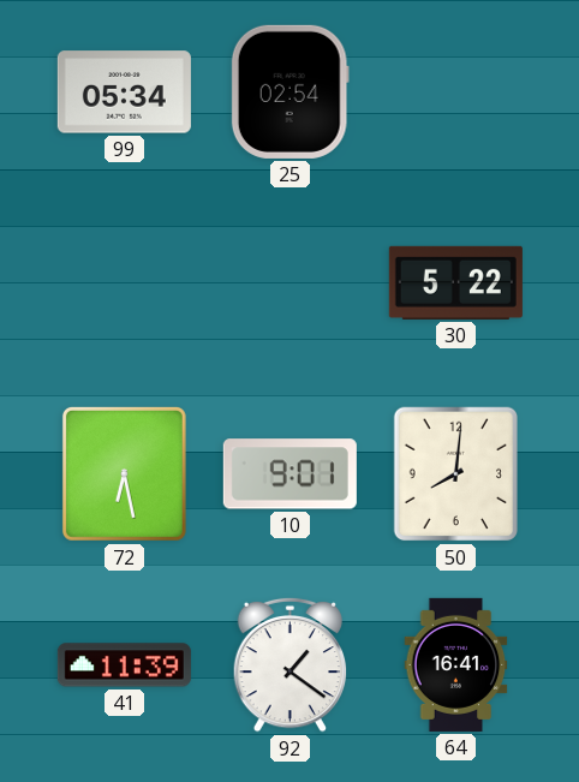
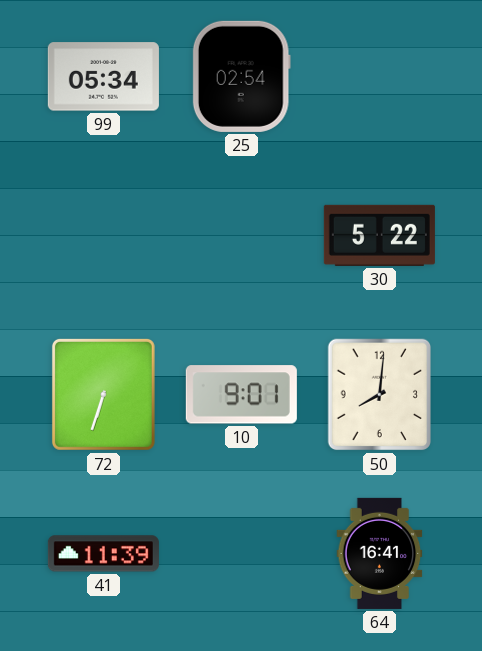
72: 6:28 -> 6:33 (103, 394)
92: 1:21 -> none (291, 664)
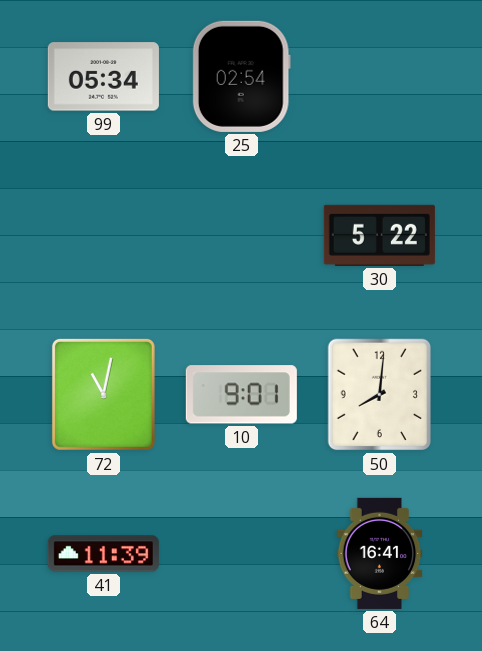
72: 6:33 -> 11:02 (103, 394)
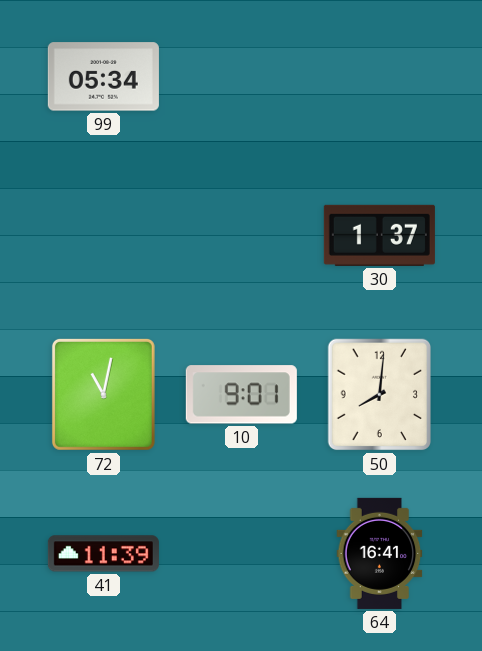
25: 02:54 -> none (241, 76)
30: 5:22 -> 1:37 (379, 235)
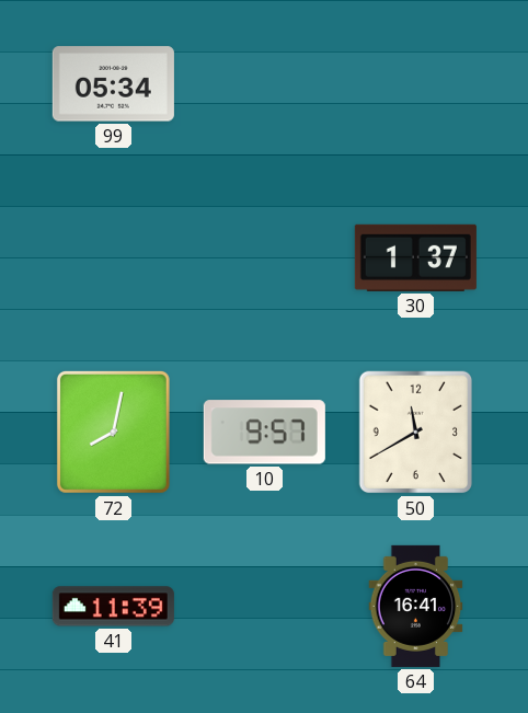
72: 11:02 -> 8:02 (113, 432)
10: 9:01 -> 9:57 (264, 433)
50: 8:01 -> 11:40 (415, 433)
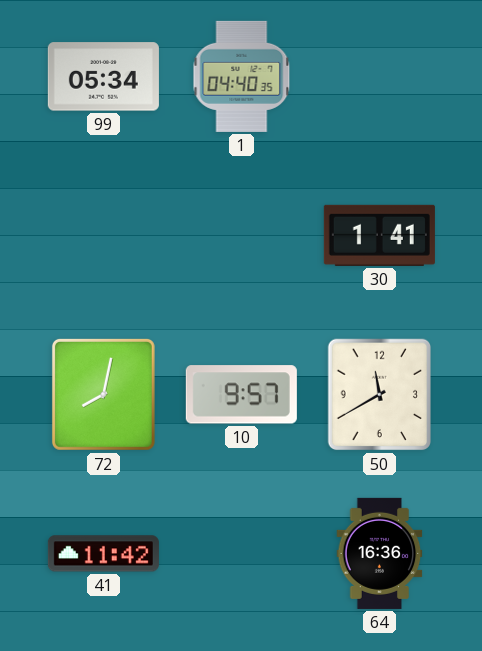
1: none -> 04:40 (242, 76)
30: 1:37 -> 1:41 (379, 235)
41: 11:39 -> 11:42 (103, 554)
64: 16:41 -> 16:36 (380, 553)
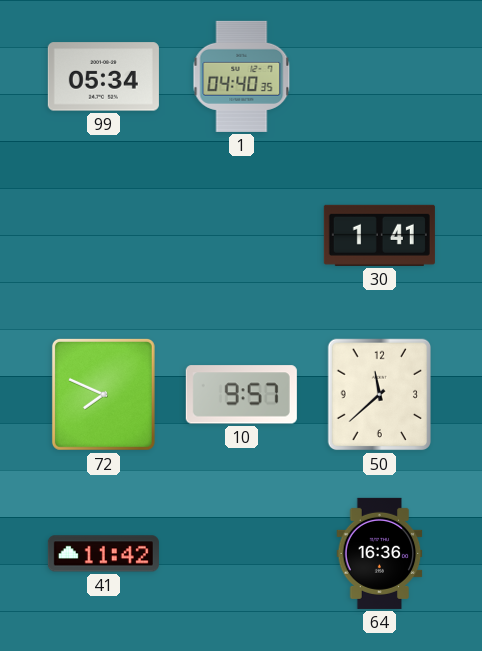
72: 8:02 -> 7:49 (103, 394)
50: 11:40 -> 11:38 (379, 395)
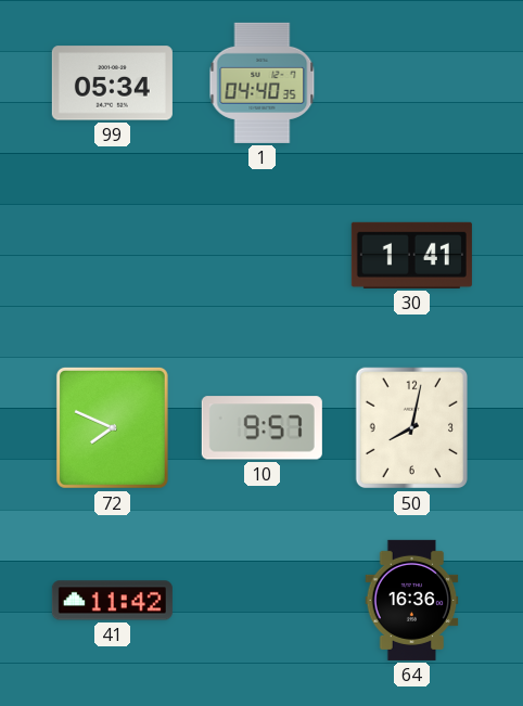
50: 11:38 -> 8:02 (411, 428)
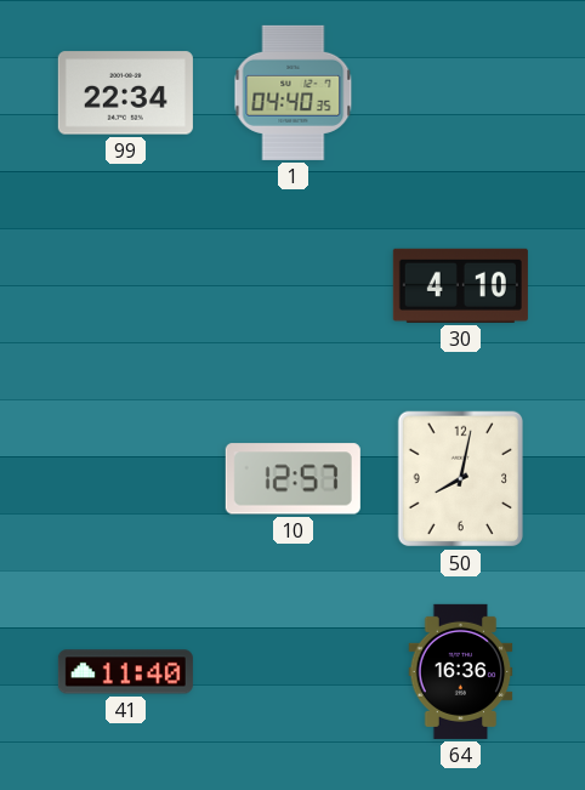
99: 05:34 -> 22:34 (125, 93)
30: 1:41 -> 4:10 (460, 285)
72: 7:49 -> none (112, 427)
10: 9:57 -> 12:57 (292, 479)
41: 11:42 -> 11:40 (125, 672)
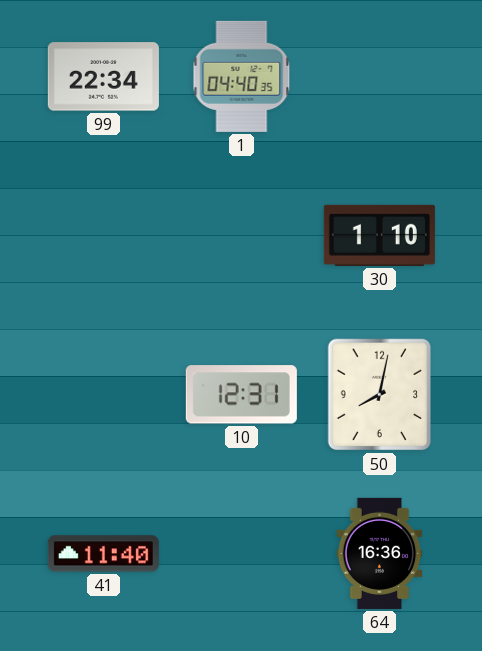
30: 4:10 -> 1:10 (379, 235)
10: 12:57 -> 12:31 (241, 395)
